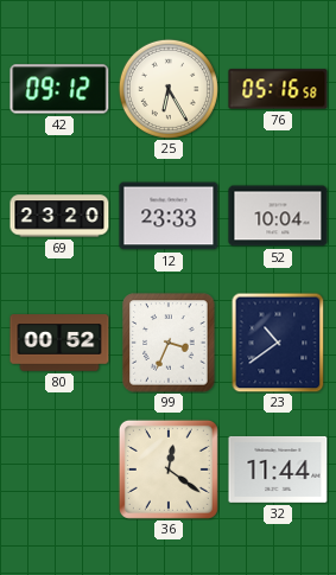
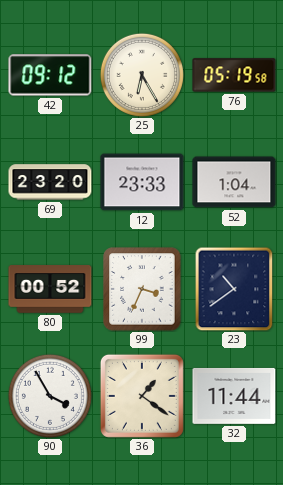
76: 05:16 -> 05:19 (234, 75)
52: 10:04 -> 1:04 (234, 182)
90: none -> 3:55 (50, 396)
36: 12:21 -> 1:21 (142, 396)
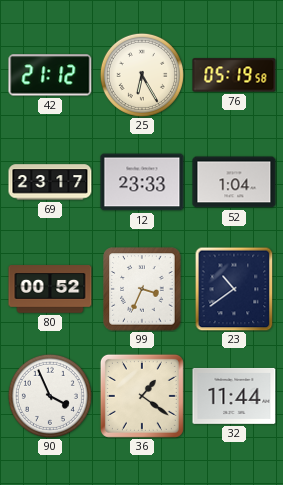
42: 09:12 -> 21:12 (50, 75)
69: 23:20 -> 23:17 (50, 182)
90: 3:55 -> 3:56 (50, 396)
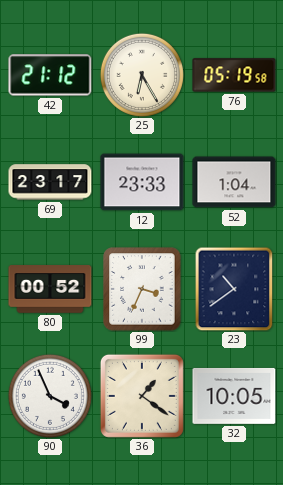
32: 11:44 -> 10:05 (234, 396)
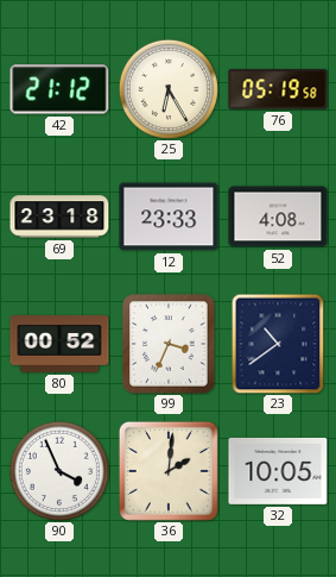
69: 23:17 -> 23:18 (59, 217)
52: 1:04 -> 4:08 (278, 217)
36: 1:21 -> 2:01 (169, 471)
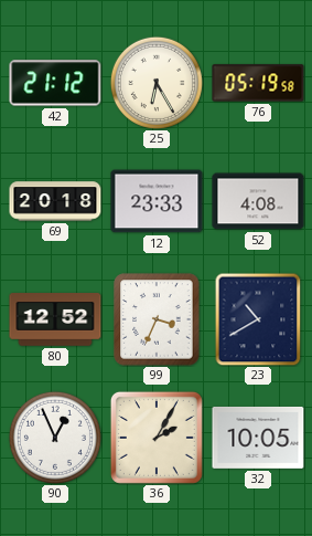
69: 23:18 -> 20:18 (55, 201)
80: 00:52 -> 12:52 (55, 319)
23: 10:39 -> 10:40 (258, 319)
90: 3:56 -> 12:56 (55, 438)
36: 2:01 -> 2:05 (157, 438)
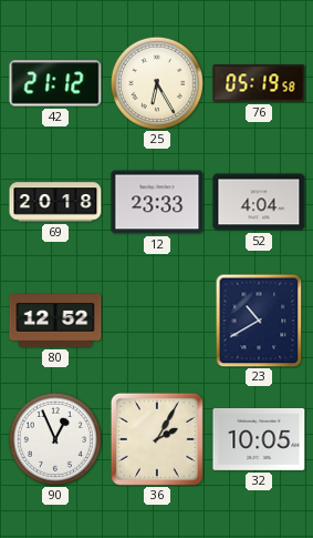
52: 4:08 -> 4:04 (259, 202)
99: 3:34 -> none (157, 319)
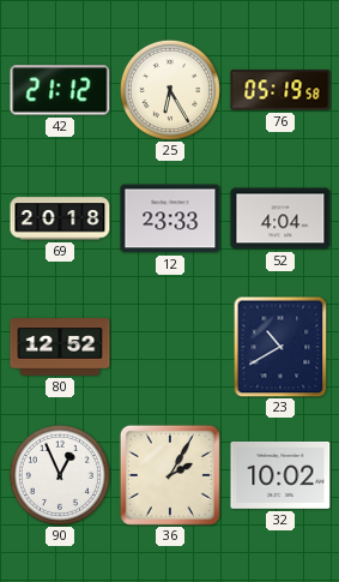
32: 10:05 -> 10:02 (280, 475)
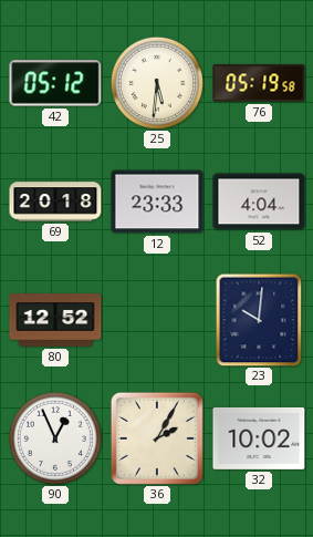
42: 21:12 -> 05:12 (55, 83)
25: 6:25 -> 5:31 (157, 83)
23: 10:40 -> 10:01 (259, 320)
